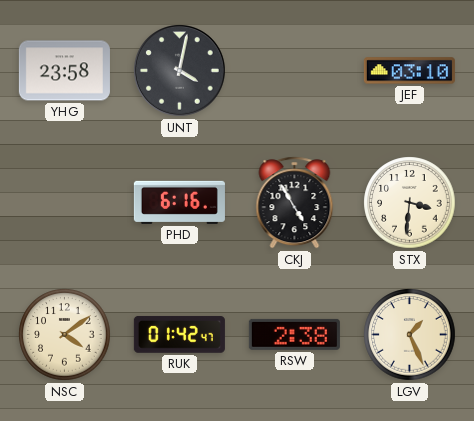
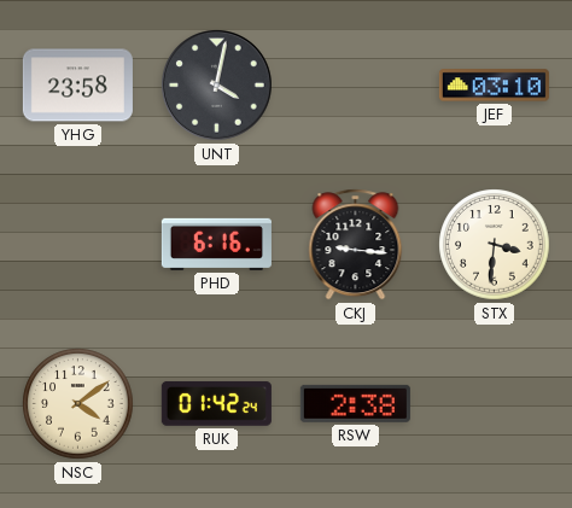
CKJ: 4:55 -> 9:16 (356, 245)
RUK: 01:42:47 -> 01:42:24 (216, 403)
LGV: 1:26 -> none (410, 335)
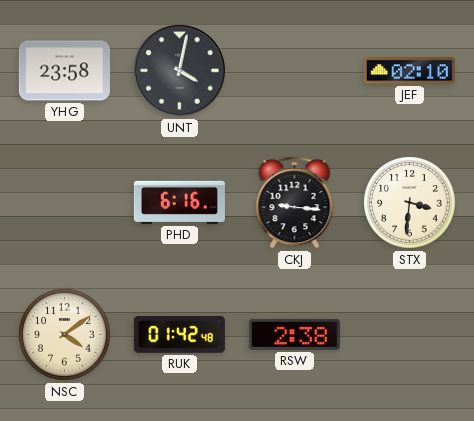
JEF: 03:10 -> 02:10 (409, 71)
RUK: 01:42:24 -> 01:42:48 (179, 334)
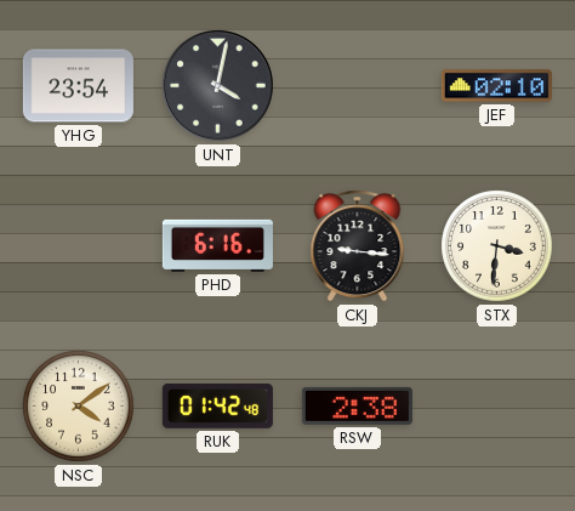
YHG: 23:58 -> 23:54 (78, 86)
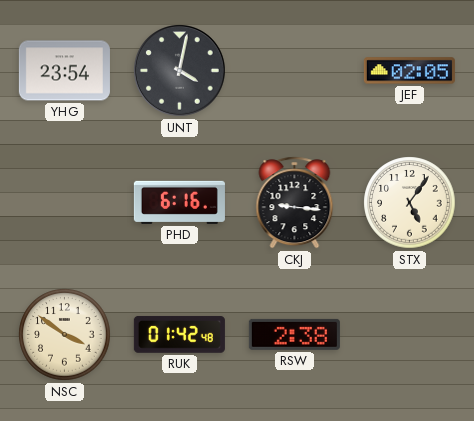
JEF: 02:10 -> 02:05 (409, 71)
STX: 3:31 -> 5:06 (410, 203)
NSC: 4:09 -> 3:51 (65, 335)
